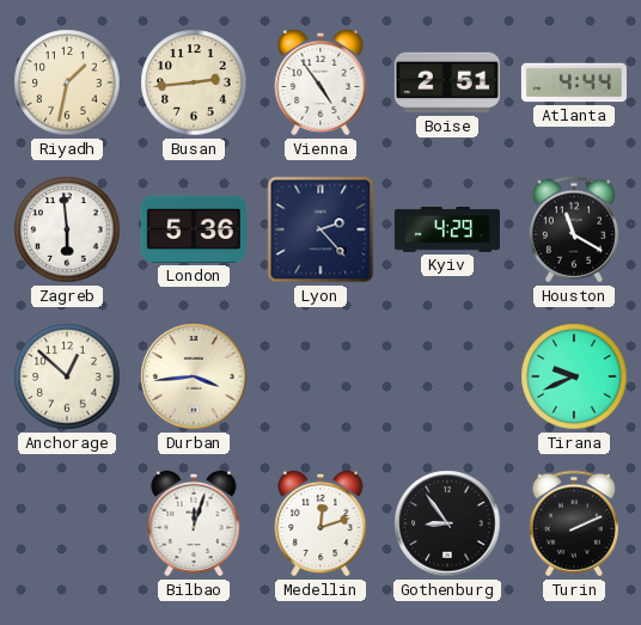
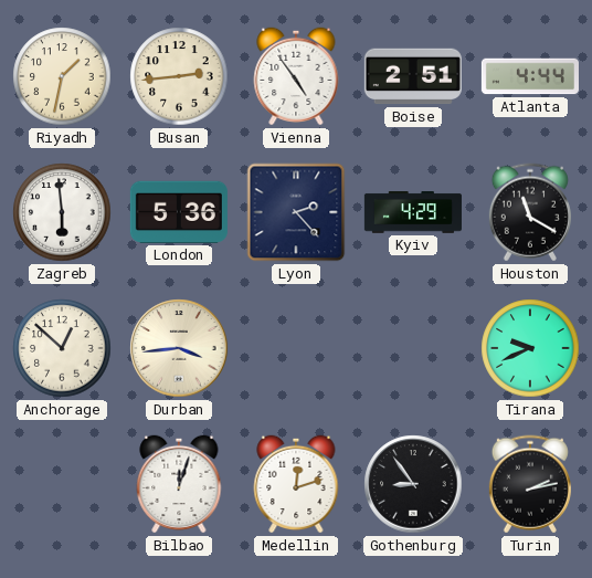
Turin: 2:11 -> 2:13 (530, 484)
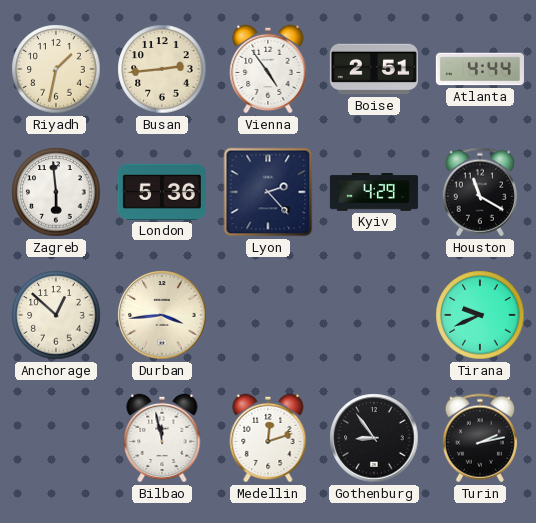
Bilbao: 12:03 -> 11:58 (162, 438)
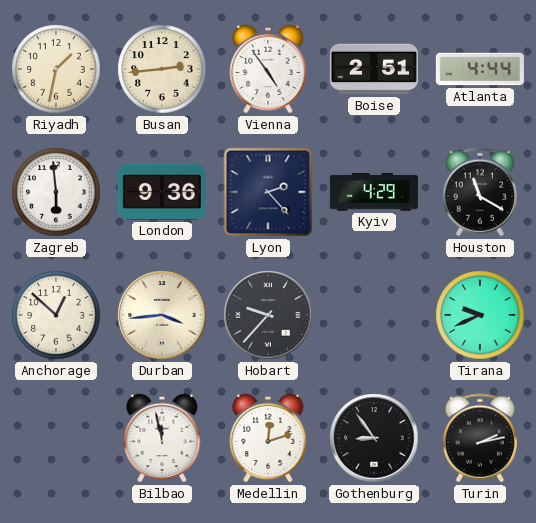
London: 5:36 -> 9:36 (162, 192)
Hobart: none -> 9:37 (268, 315)
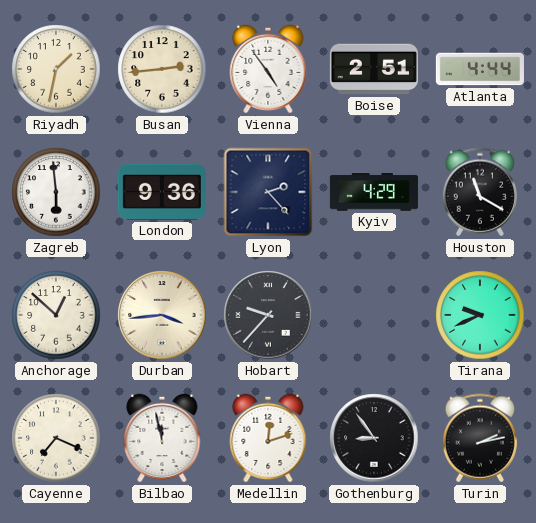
Cayenne: none -> 7:19 (56, 438)
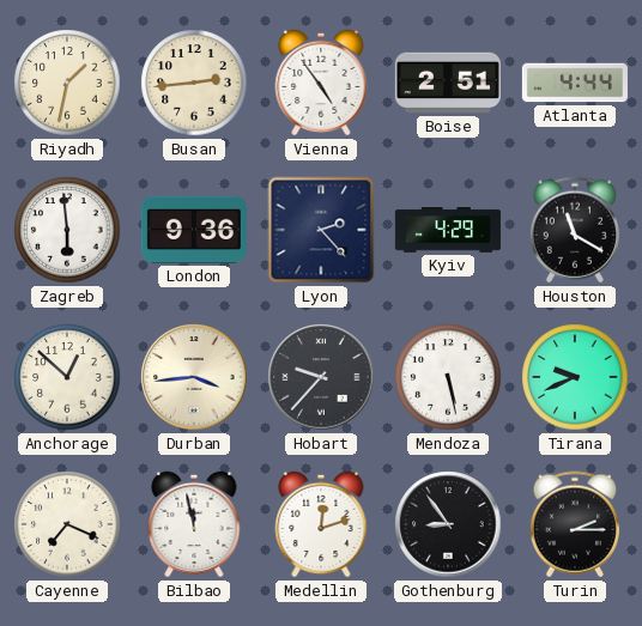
Mendoza: none -> 5:28 (448, 377)
Turin: 2:13 -> 2:15 (575, 524)
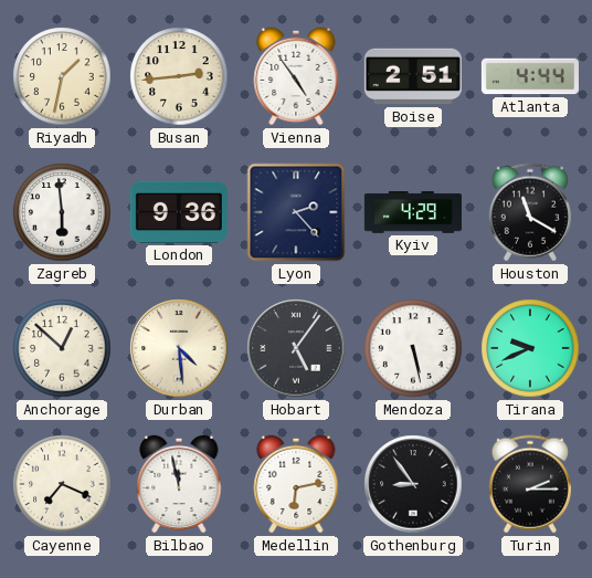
Durban: 3:44 -> 4:29 (179, 348)
Hobart: 9:37 -> 5:06 (296, 348)
Medellin: 12:12 -> 6:13 (296, 484)
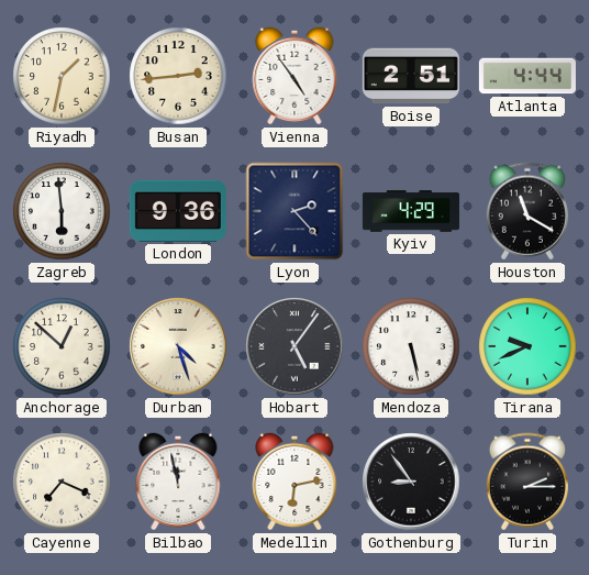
Durban: 4:29 -> 4:27 (178, 346)
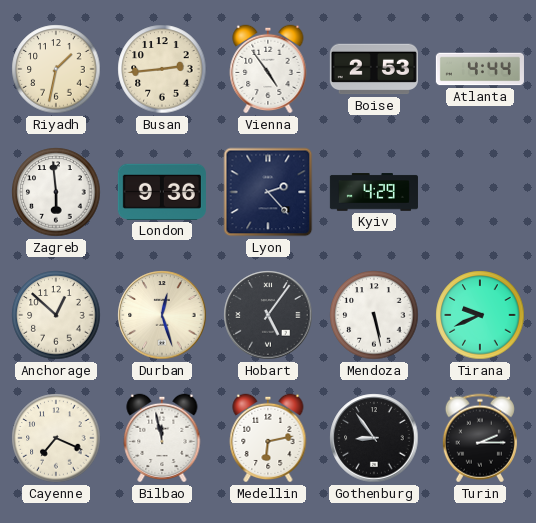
Boise: 2:51 -> 2:53 (374, 69)
Houston: 11:20 -> none (527, 211)
Durban: 4:27 -> 12:27 (162, 315)
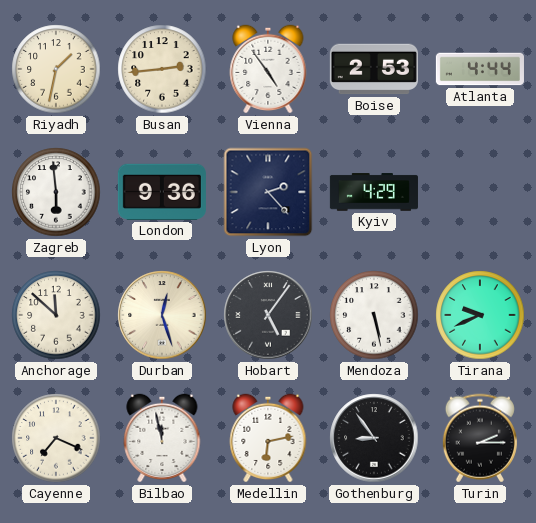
Anchorage: 12:52 -> 11:52 (56, 315)
